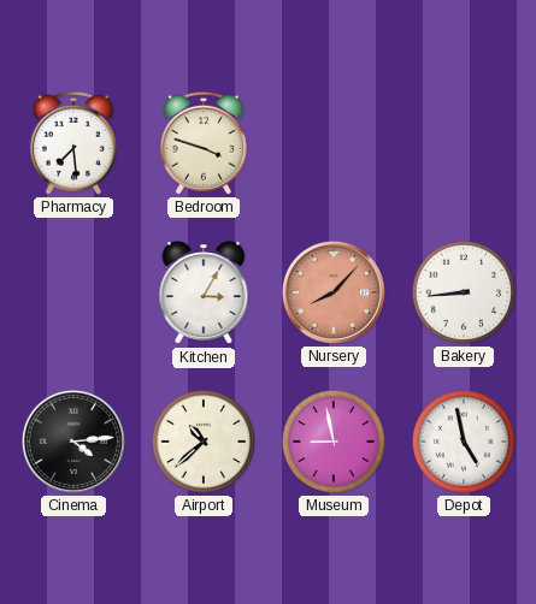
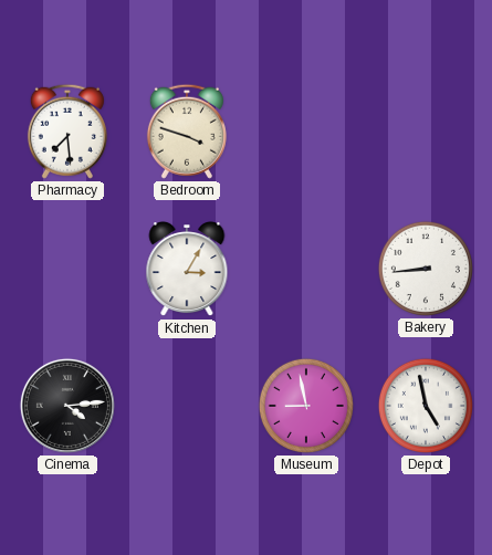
Nursery: 8:07 -> none (334, 292)
Airport: 10:38 -> none (204, 442)
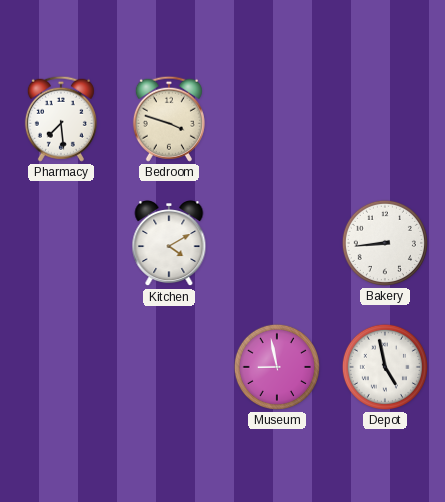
Kitchen: 3:05 -> 4:10 (169, 244)
Cinema: 4:14 -> none (67, 406)
